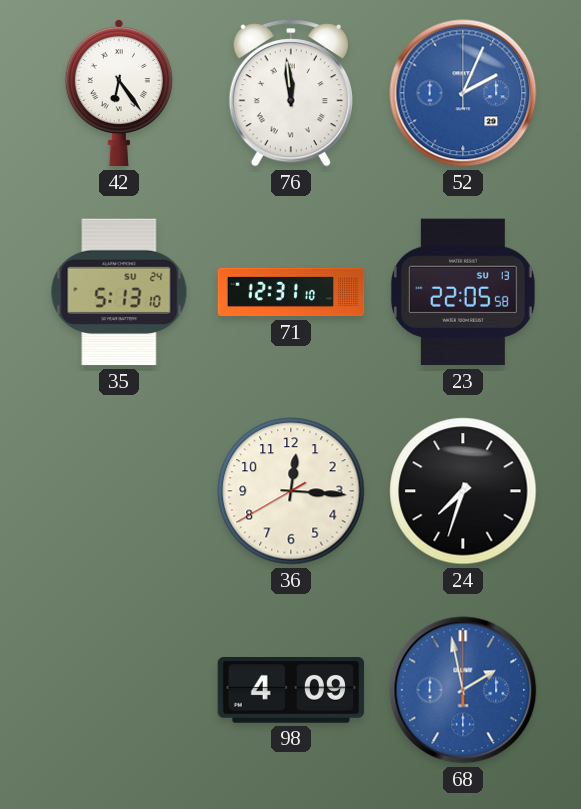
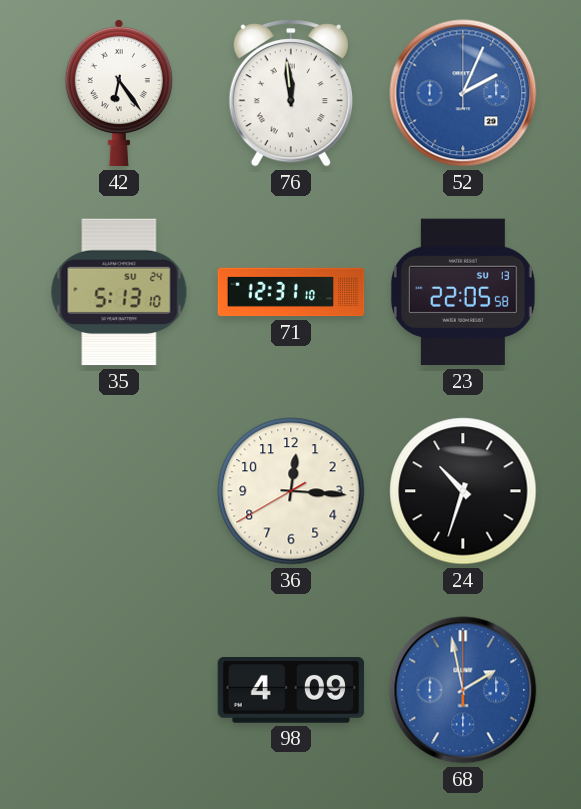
24: 7:33 -> 10:33 (463, 491)
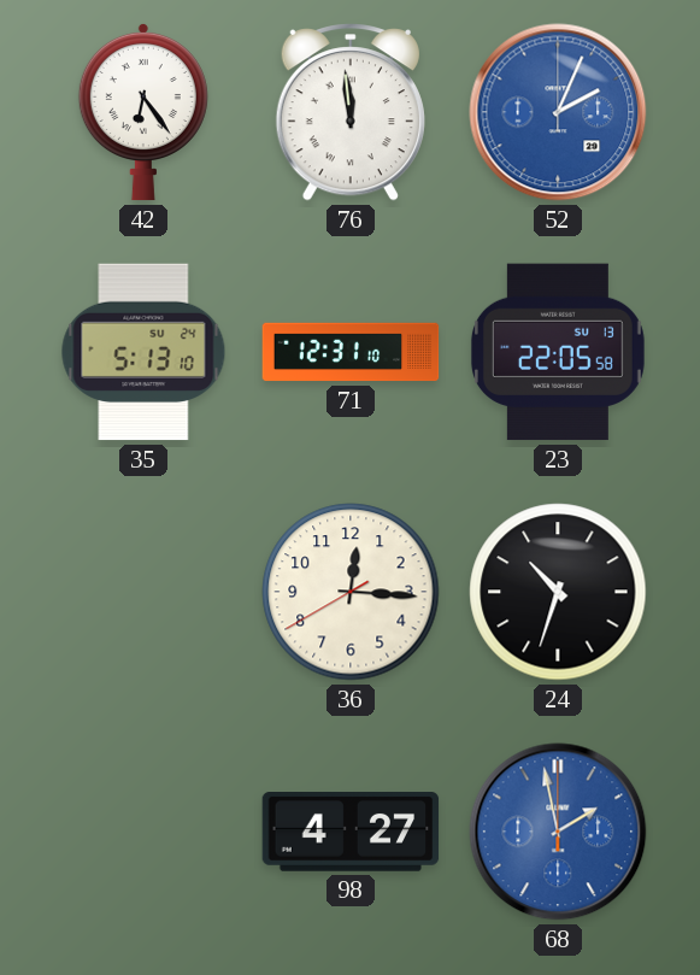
98: 4:09 -> 4:27 (351, 833)
